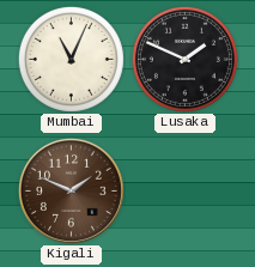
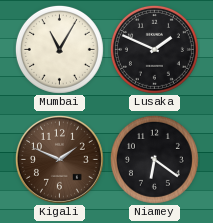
Mumbai: 11:04 -> 11:05 (59, 49)
Niamey: none -> 6:21 (154, 159)
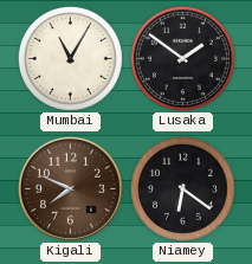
Lusaka: 1:49 -> 1:51 (182, 58)
Kigali: 1:49 -> 7:49 (70, 188)
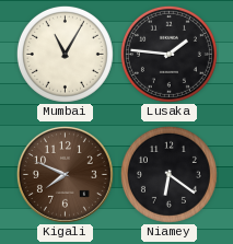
Lusaka: 1:51 -> 1:46 (168, 54)
